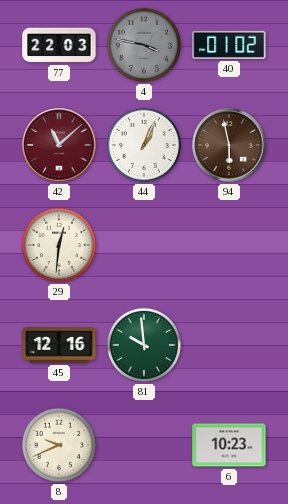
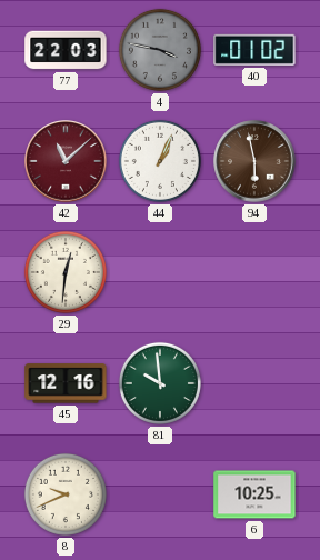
6: 10:23 -> 10:25 (254, 494)
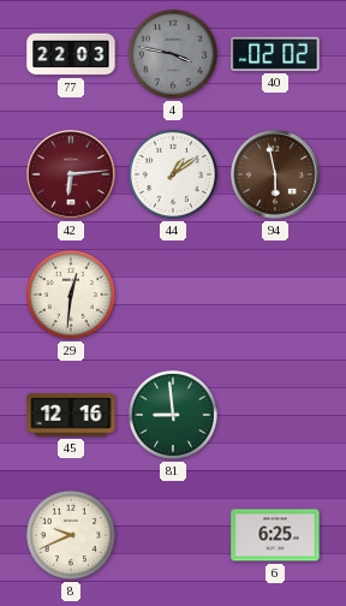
40: 01:02 -> 02:02 (275, 54)
42: 11:08 -> 6:14 (71, 174)
44: 1:04 -> 1:09 (173, 174)
81: 9:59 -> 8:59 (173, 415)
6: 10:25 -> 6:25 (275, 535)
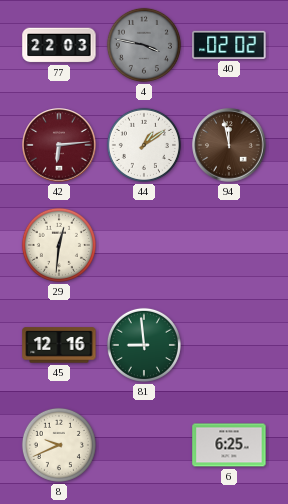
94: 5:58 -> 11:58 (229, 145)
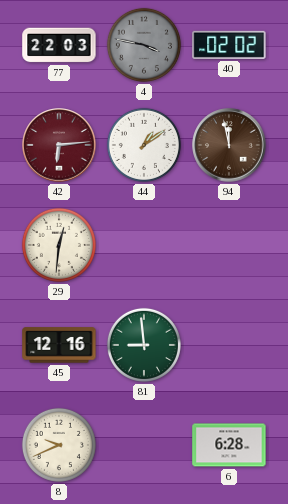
6: 6:25 -> 6:28 (229, 445)
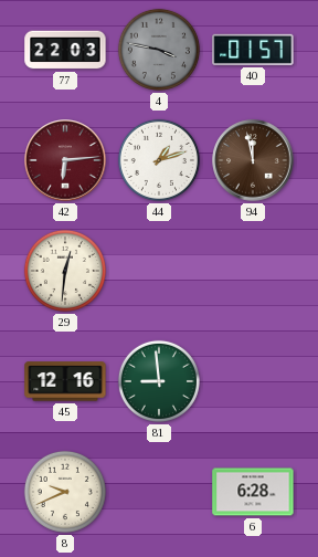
40: 02:02 -> 01:57 (253, 50)
44: 1:09 -> 1:12 (159, 160)
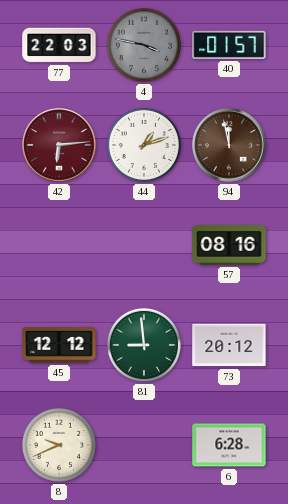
29: 12:31 -> none (65, 271)
57: none -> 08:16 (229, 245)
45: 12:16 -> 12:12 (59, 345)
73: none -> 20:12 (229, 345)
